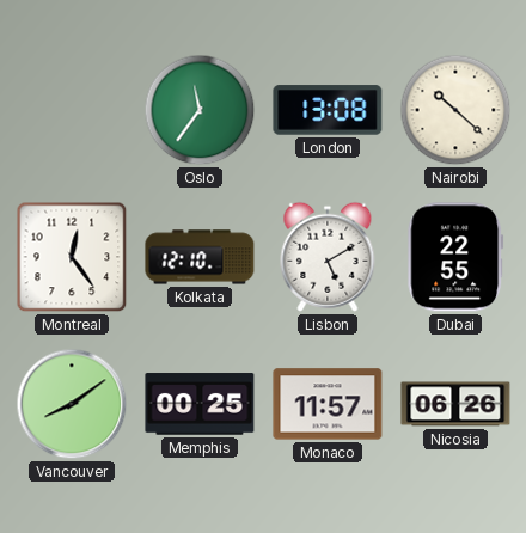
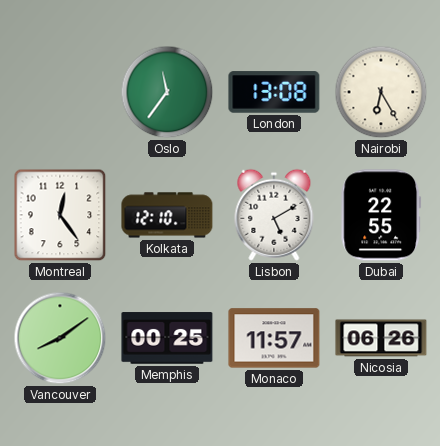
Nairobi: 10:22 -> 6:25 (381, 92)
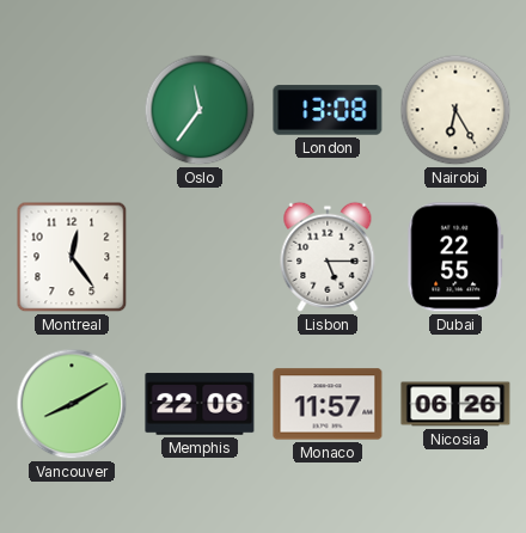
Kolkata: 12:10 -> none (167, 215)
Lisbon: 5:10 -> 5:15 (328, 257)
Vancouver: 8:09 -> 8:10 (72, 404)
Memphis: 00:25 -> 22:06 (200, 404)
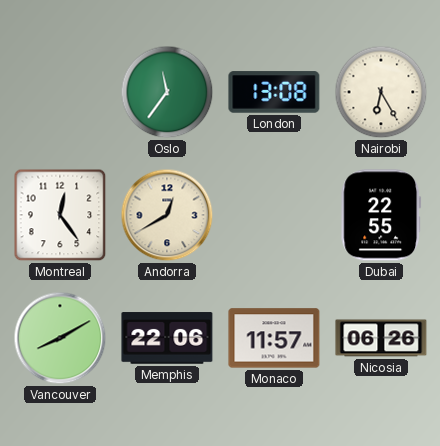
Andorra: none -> 12:40 (167, 215)
Lisbon: 5:15 -> none (328, 257)
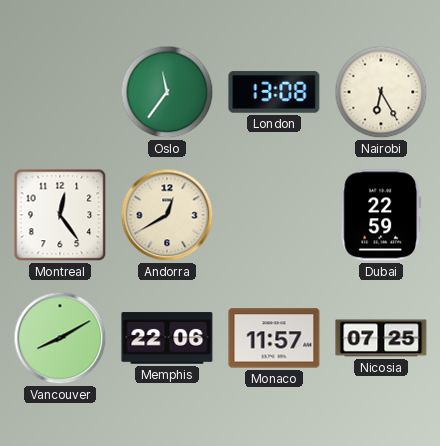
Dubai: 22:55 -> 22:59 (381, 215)
Nicosia: 06:26 -> 07:25 (381, 338)
